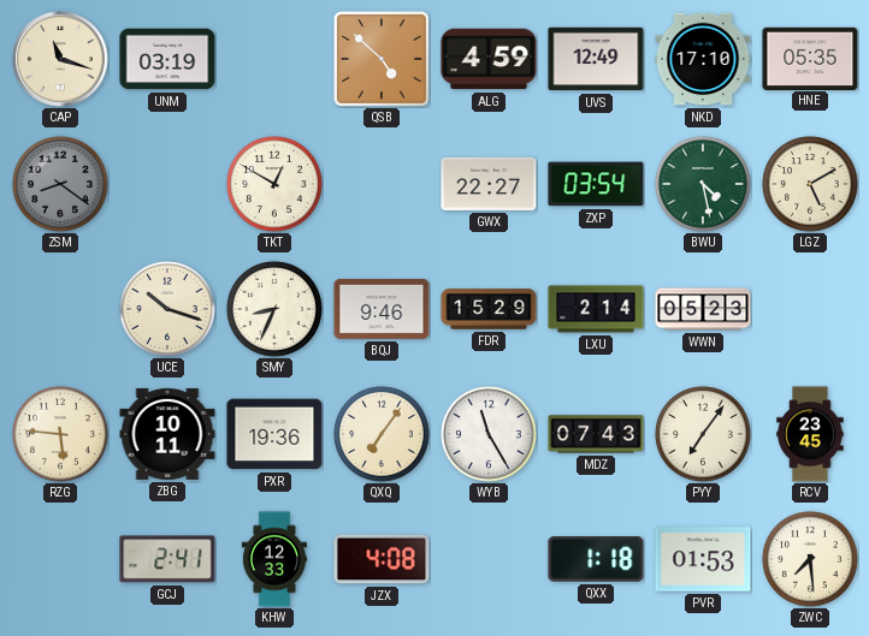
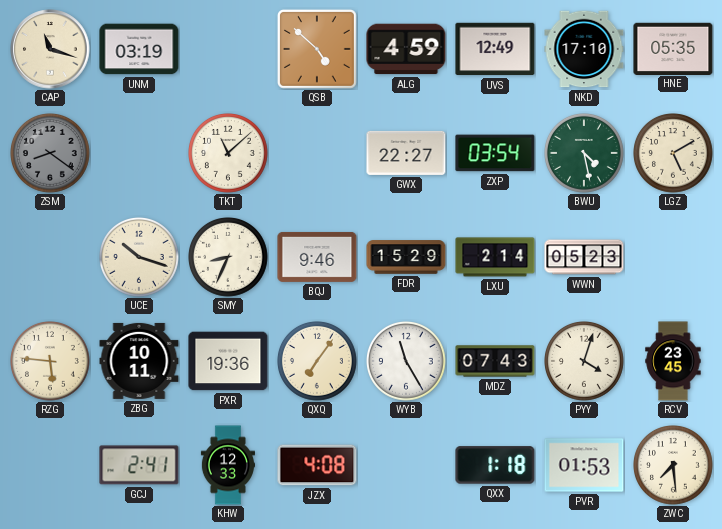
TKT: 12:50 -> 11:08 (229, 154)
PYY: 7:06 -> 4:03 (585, 362)
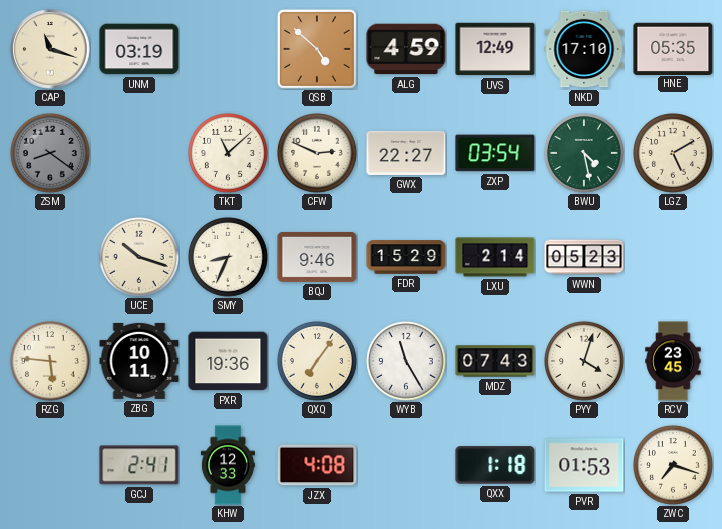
CFW: none -> 2:49 (318, 154)
ZWC: 7:29 -> 7:18 (674, 466)
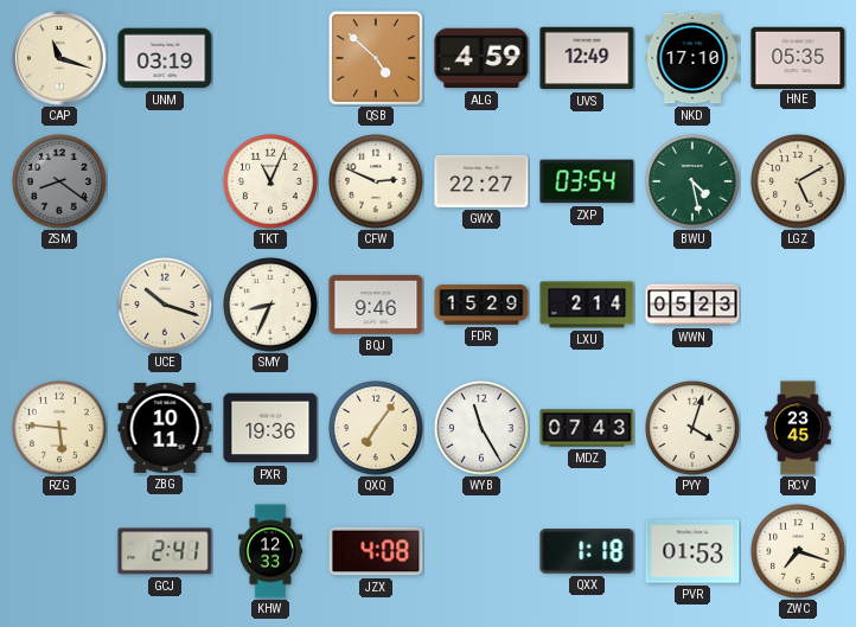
TKT: 11:08 -> 11:04 (272, 183)
